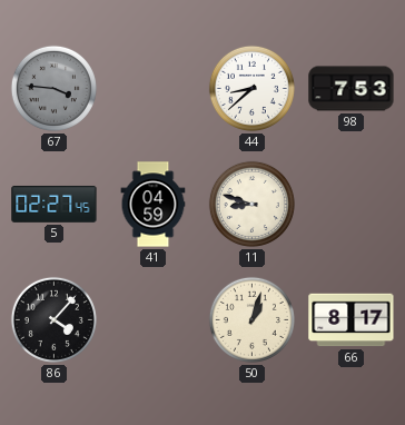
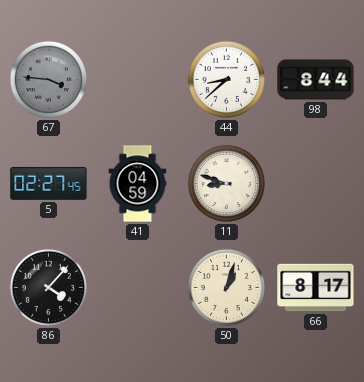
98: 7:53 -> 8:44 (316, 80)
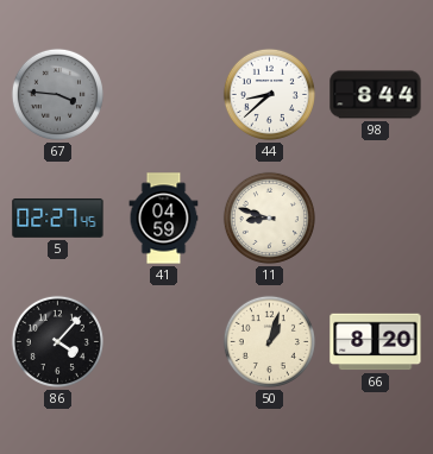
66: 8:17 -> 8:20 (376, 342)
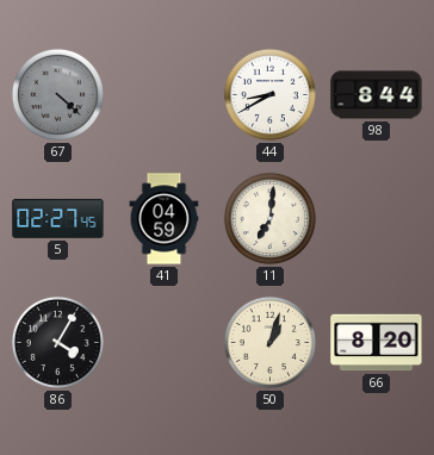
67: 3:46 -> 4:22 (57, 94)
44: 8:38 -> 8:40 (269, 94)
11: 8:48 -> 7:01 (269, 218)
86: 4:07 -> 4:05 (57, 342)
